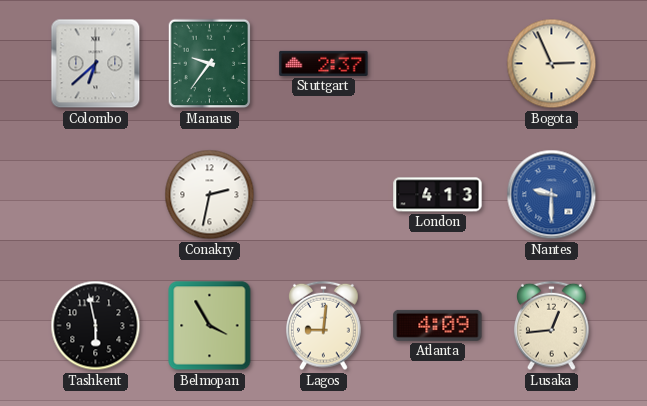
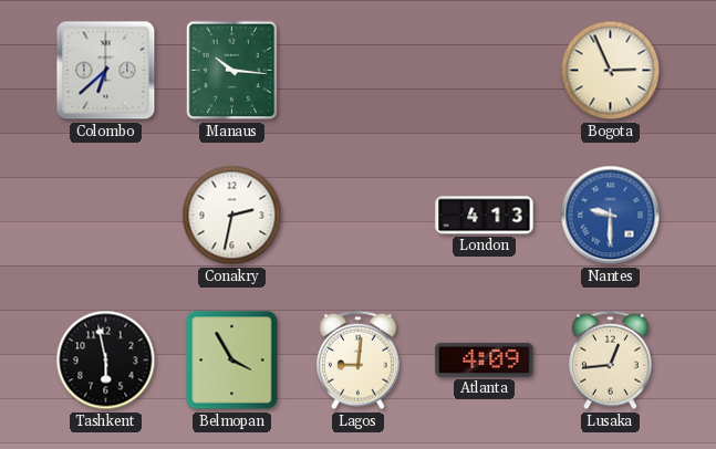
Manaus: 9:36 -> 10:16 (232, 71)
Stuttgart: 2:37 -> none (324, 63)
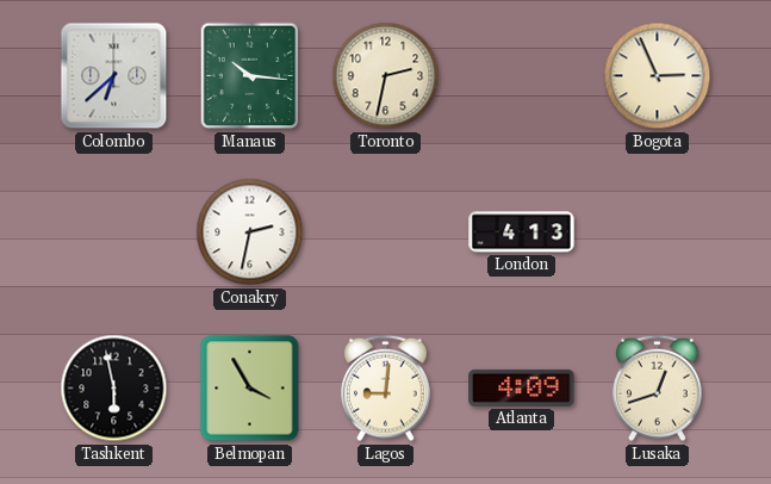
Toronto: none -> 2:32 (386, 76)
Nantes: 9:30 -> none (611, 216)
Lusaka: 12:44 -> 12:42 (658, 389)
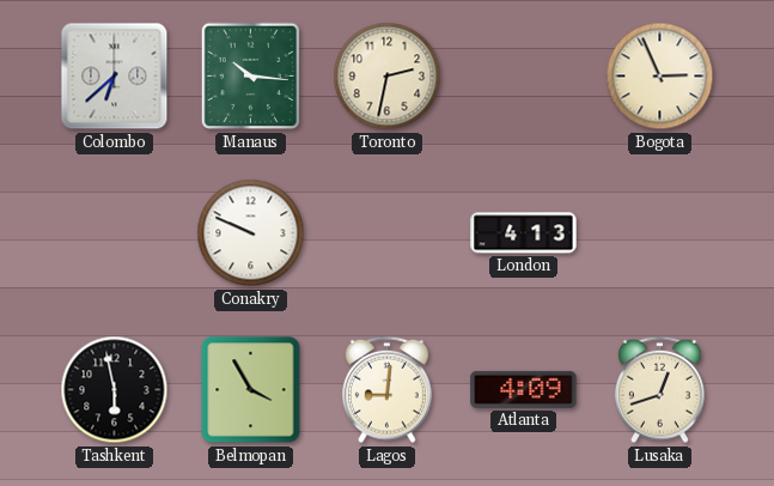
Conakry: 2:32 -> 9:49 (251, 233)
